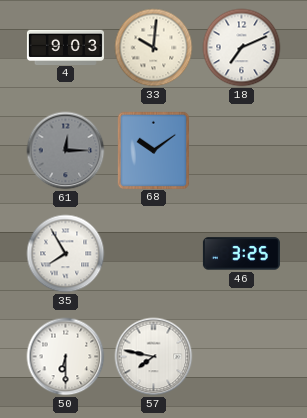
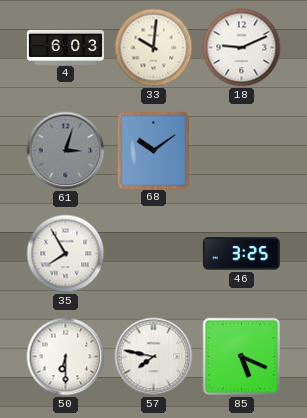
4: 9:03 -> 6:03 (65, 47)
18: 7:11 -> 9:11 (242, 48)
61: 12:15 -> 3:03 (66, 151)
85: none -> 5:19 (242, 357)
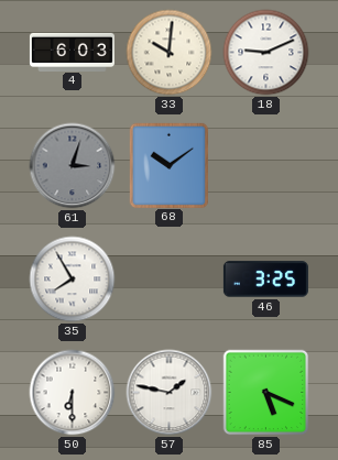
57: 7:47 -> 1:47 (170, 393)
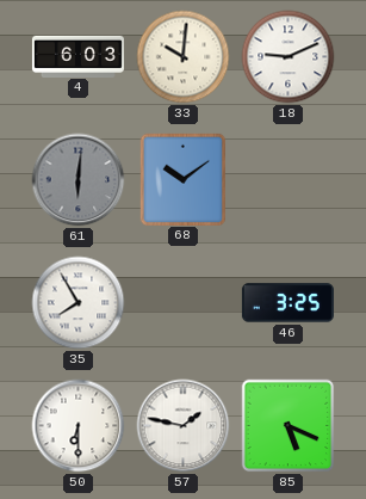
61: 3:03 -> 6:01 (79, 180)
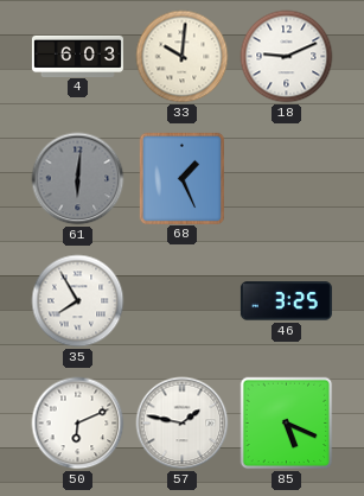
68: 10:09 -> 1:26 (181, 178)
50: 6:30 -> 6:11 (78, 424)
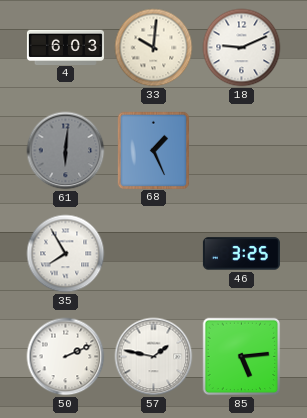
50: 6:11 -> 2:11 (66, 357)
85: 5:19 -> 5:14 (242, 357)
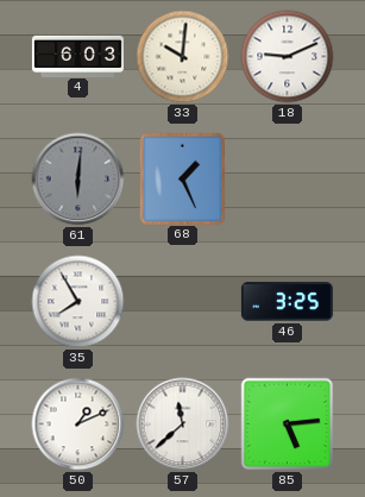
50: 2:11 -> 1:11 (78, 424)
57: 1:47 -> 11:38 (183, 424)
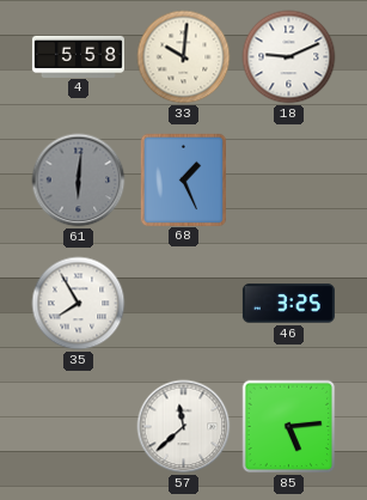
4: 6:03 -> 5:58 (78, 56)
50: 1:11 -> none (78, 424)
